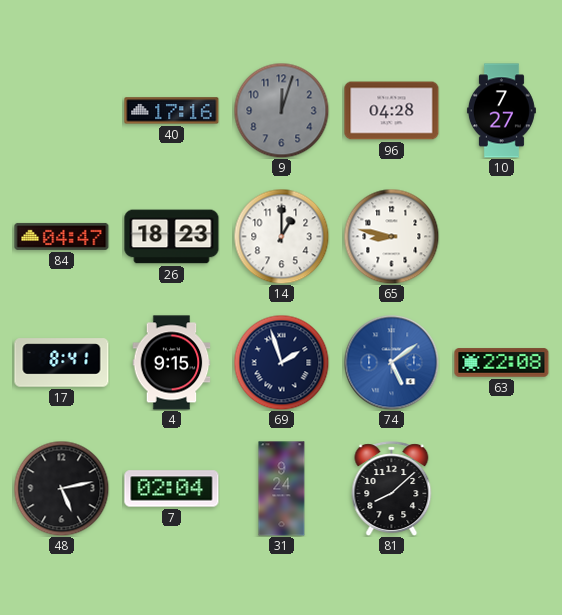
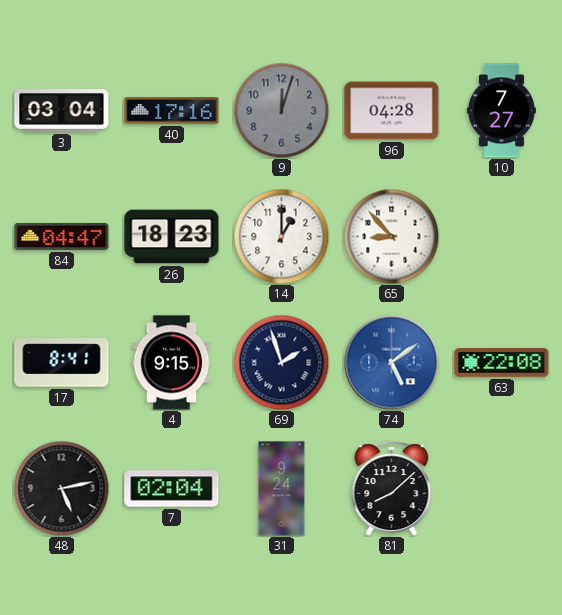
3: none -> 03:04 (62, 111)
65: 8:47 -> 8:53 (391, 236)
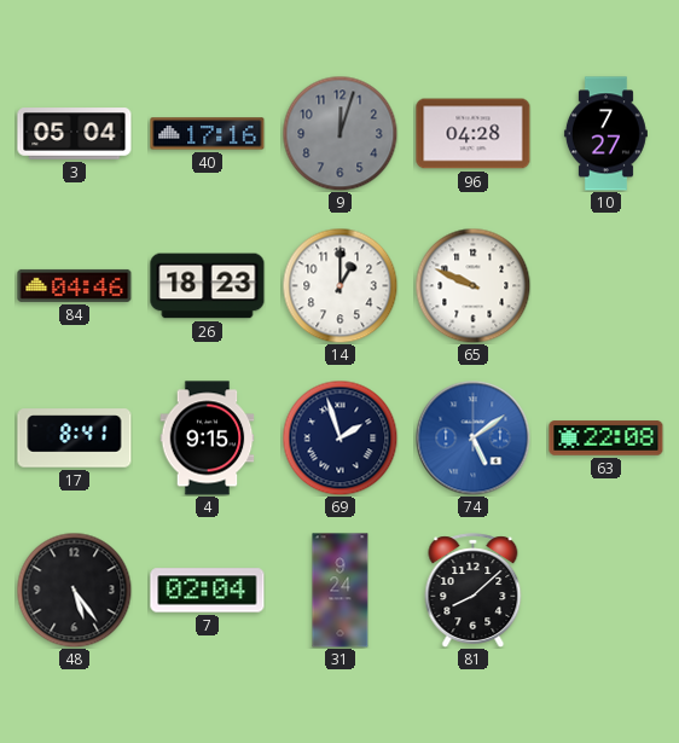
3: 03:04 -> 05:04 (75, 134)
84: 04:47 -> 04:46 (75, 285)
65: 8:53 -> 9:49 (472, 285)
48: 5:13 -> 5:24 (74, 590)
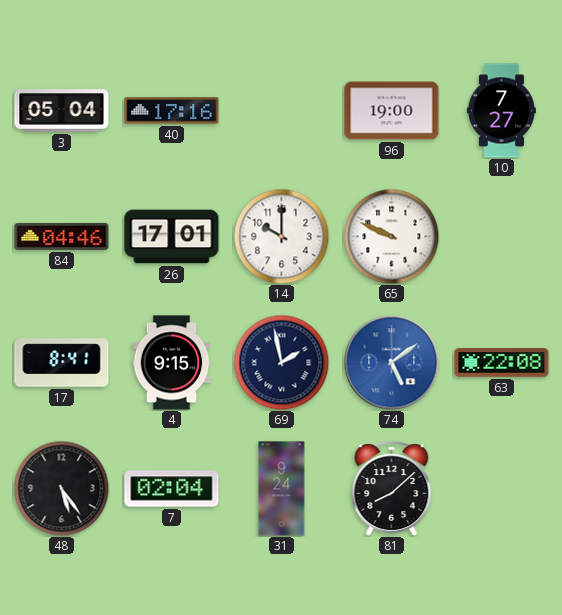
9: 12:03 -> none (339, 133)
96: 04:28 -> 19:00 (392, 111)
26: 18:23 -> 17:01 (172, 237)
14: 1:00 -> 10:00 (281, 236)
69: 1:57 -> 1:58 (281, 362)
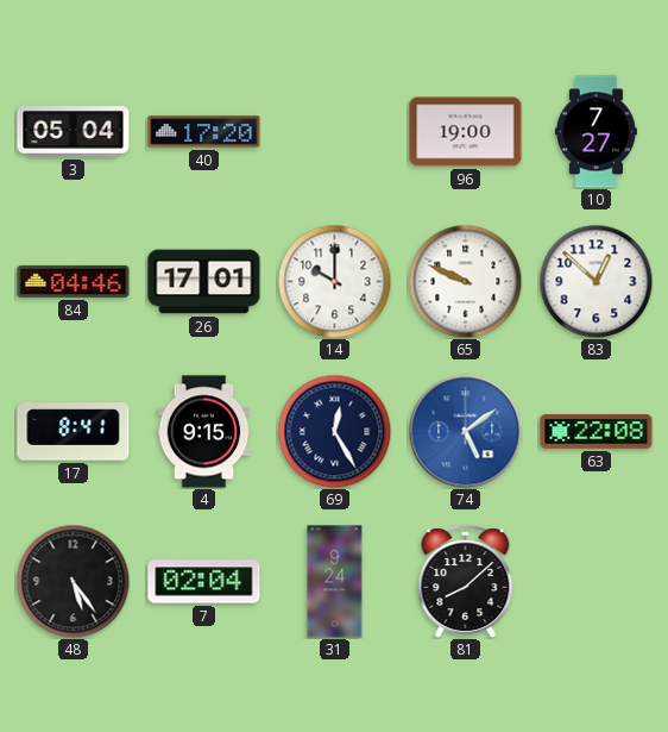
40: 17:16 -> 17:20 (204, 132)
83: none -> 12:52 (595, 281)
69: 1:58 -> 12:25 (334, 431)
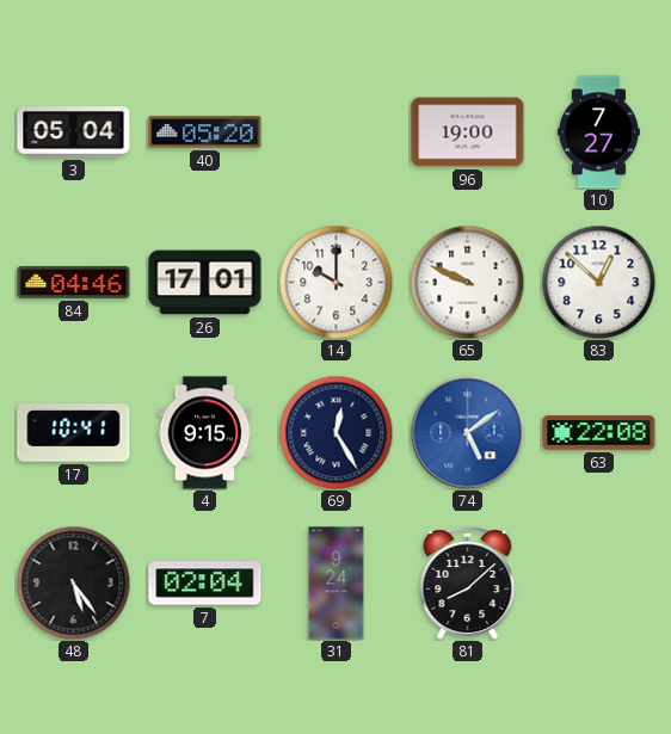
40: 17:20 -> 05:20 (205, 132)
17: 8:41 -> 10:41 (74, 433)
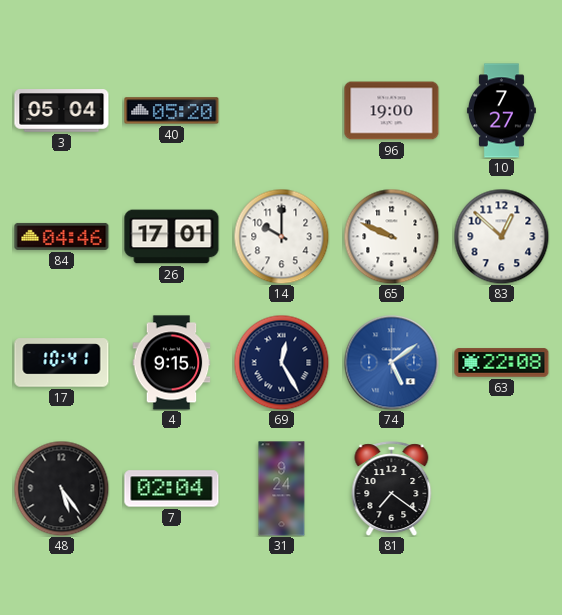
81: 8:08 -> 7:21 (392, 489)
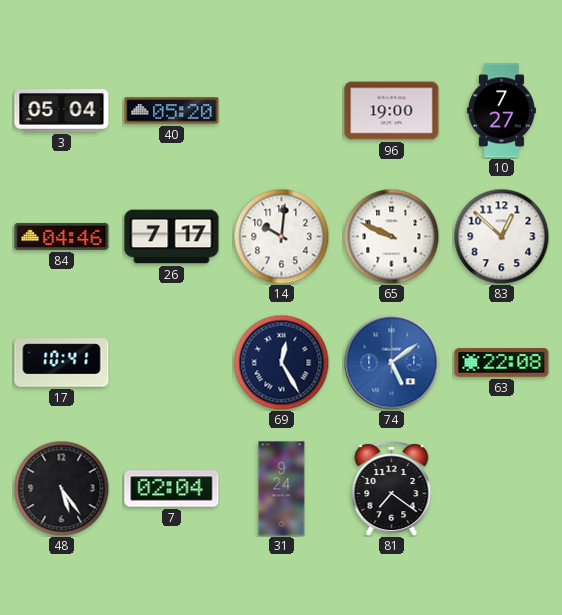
26: 17:01 -> 7:17 (172, 237)
14: 10:00 -> 10:01 (281, 236)
4: 9:15 -> none (172, 363)
